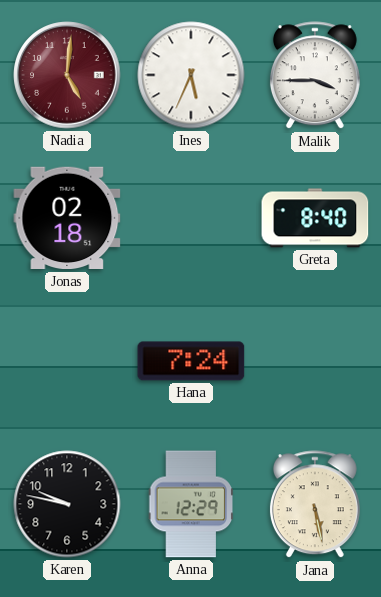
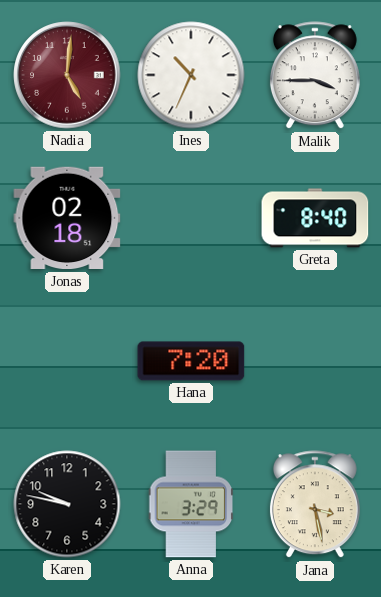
Ines: 5:34 -> 10:34 (191, 75)
Hana: 7:24 -> 7:20 (191, 361)
Anna: 12:29 -> 3:29 (191, 504)
Jana: 5:28 -> 3:28 (315, 505)
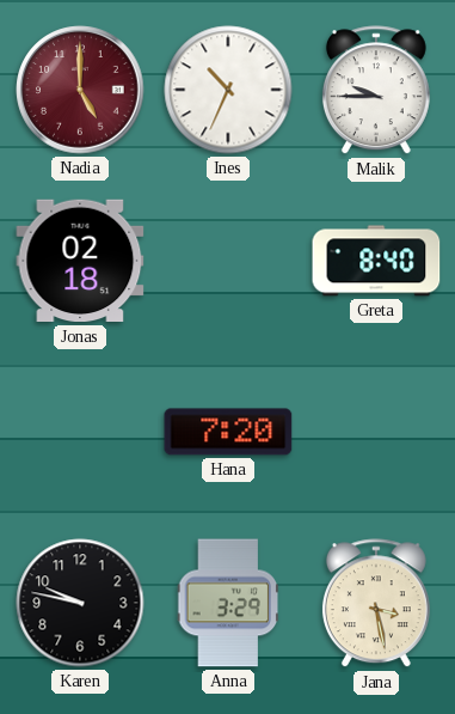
Nadia: 5:01 -> 5:00 (80, 90)
Malik: 3:45 -> 9:45 (376, 91)
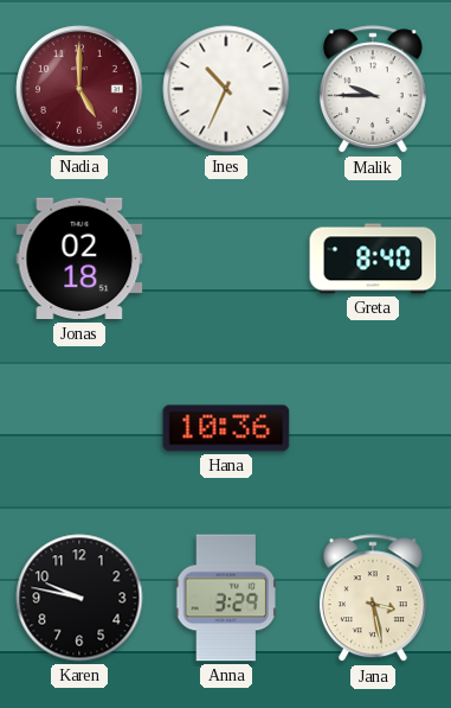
Hana: 7:20 -> 10:36 (226, 428)
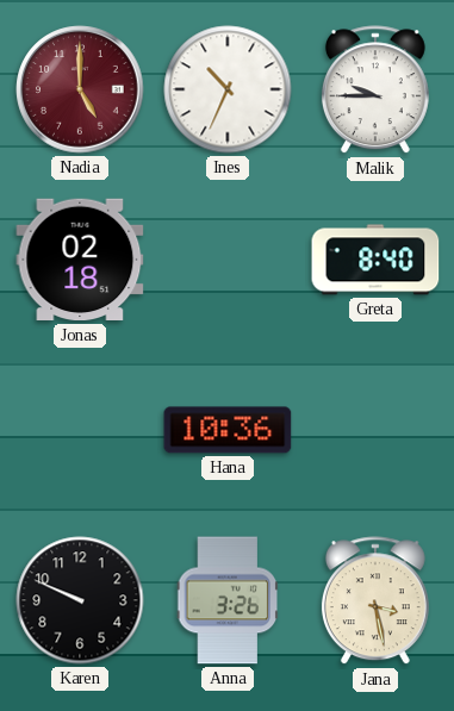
Karen: 9:47 -> 9:49 (80, 600)
Anna: 3:29 -> 3:26 (228, 600)
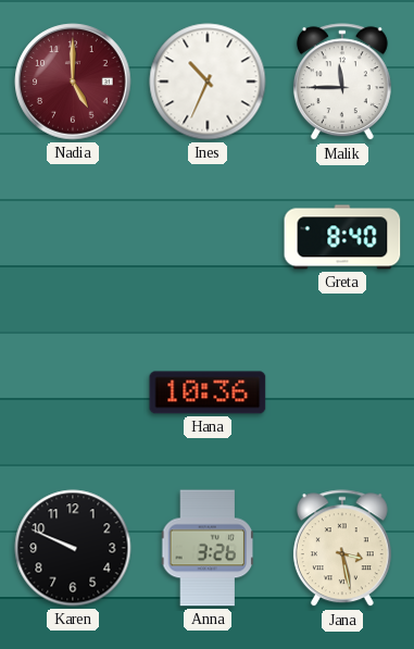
Malik: 9:45 -> 11:45 (342, 83)
Jonas: 02:18 -> none (80, 260)
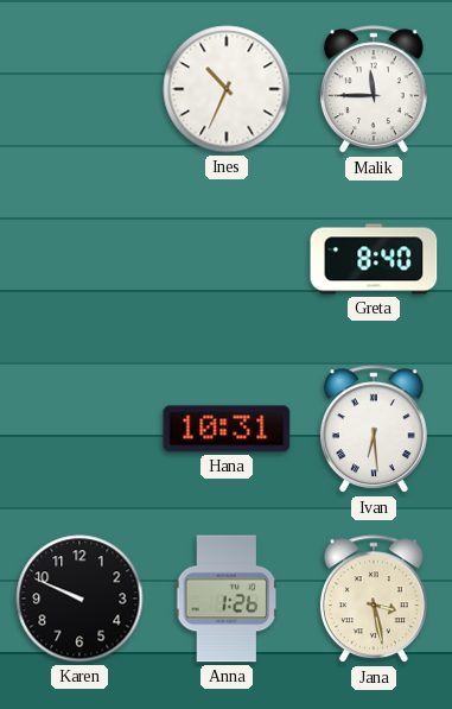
Nadia: 5:00 -> none (73, 82)
Hana: 10:36 -> 10:31 (227, 429)
Ivan: none -> 6:29 (374, 430)
Anna: 3:26 -> 1:26 (227, 599)
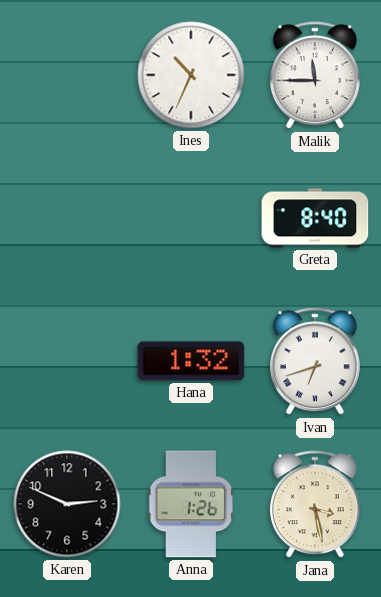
Hana: 10:31 -> 1:32 (191, 361)
Ivan: 6:29 -> 6:42 (315, 362)
Karen: 9:49 -> 2:49 (67, 504)
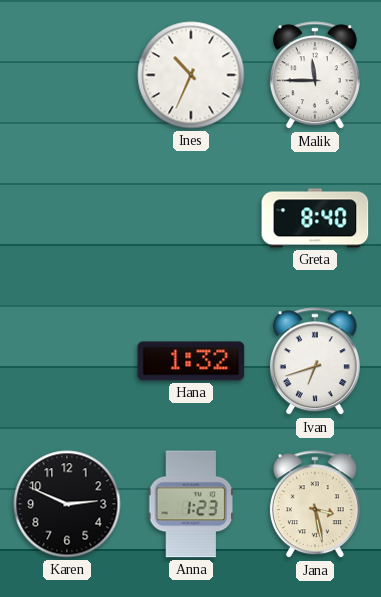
Anna: 1:26 -> 1:23 (191, 504)
